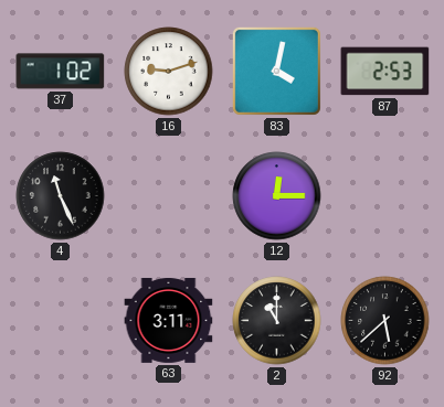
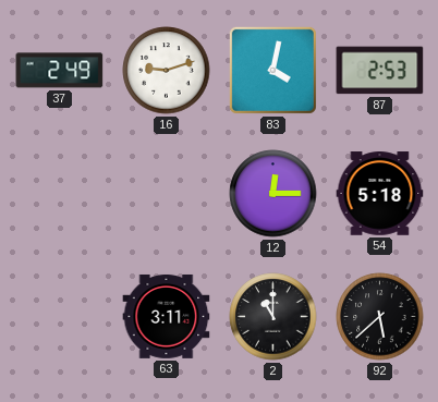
37: 1:02 -> 2:49 (60, 71)
4: 11:26 -> none (61, 196)
54: none -> 5:18 (380, 194)
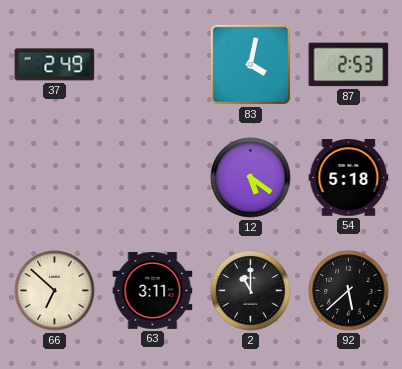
16: 9:12 -> none (167, 71)
12: 12:15 -> 5:21 (251, 178)
66: none -> 6:52 (55, 291)
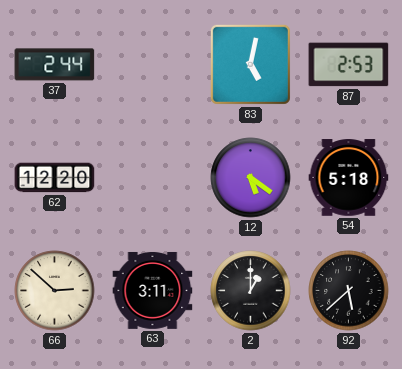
37: 2:49 -> 2:44 (55, 65)
83: 4:02 -> 5:02 (250, 64)
62: none -> 12:20 (55, 178)
66: 6:52 -> 2:52 (55, 291)
2: 11:00 -> 1:00 (251, 291)
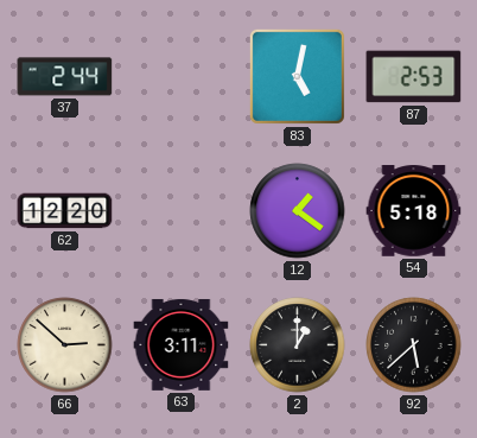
12: 5:21 -> 1:21 (298, 211)
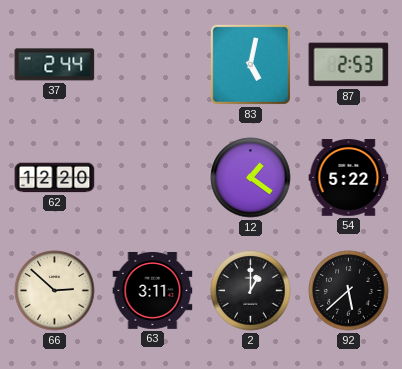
54: 5:18 -> 5:22 (349, 178)
